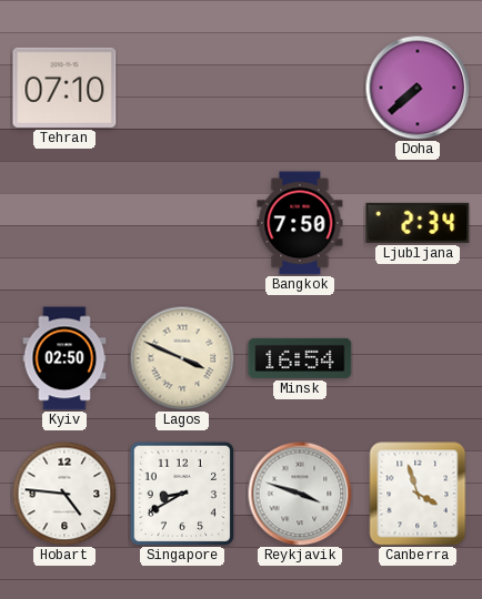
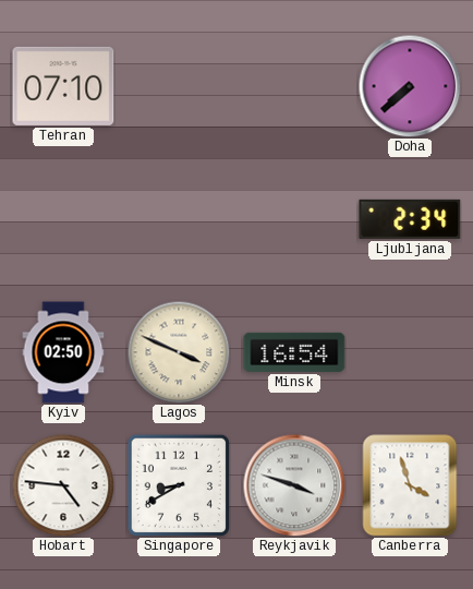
Bangkok: 7:50 -> none (300, 223)
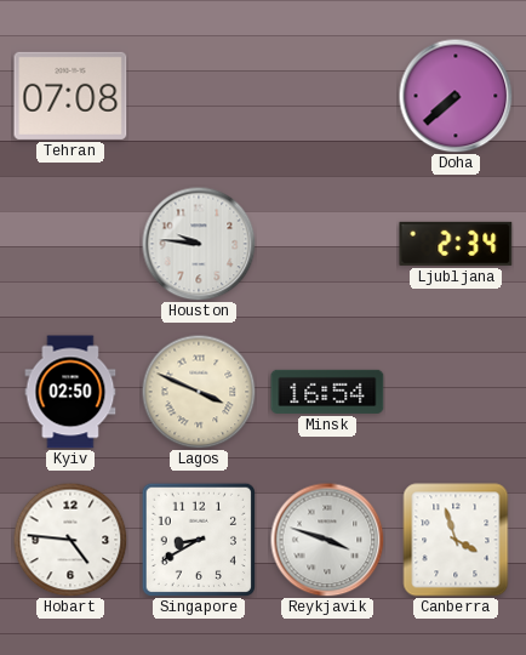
Tehran: 07:10 -> 07:08 (70, 96)
Houston: none -> 9:46 (199, 244)
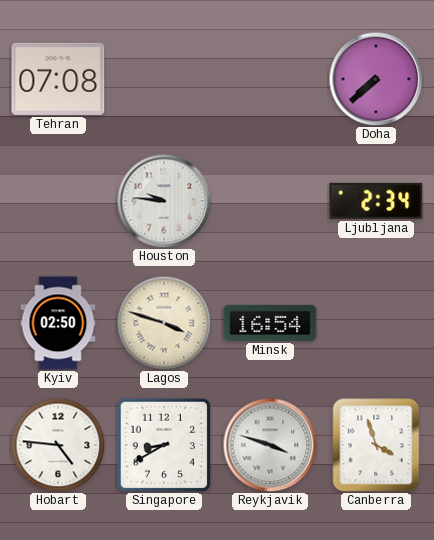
Lagos: 3:49 -> 3:48 (164, 323)
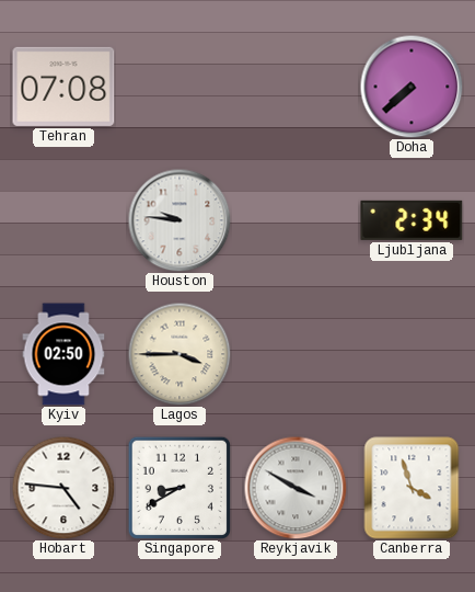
Lagos: 3:48 -> 3:45 (179, 354)
Minsk: 16:54 -> none (270, 323)
Reykjavik: 3:48 -> 3:50 (296, 488)
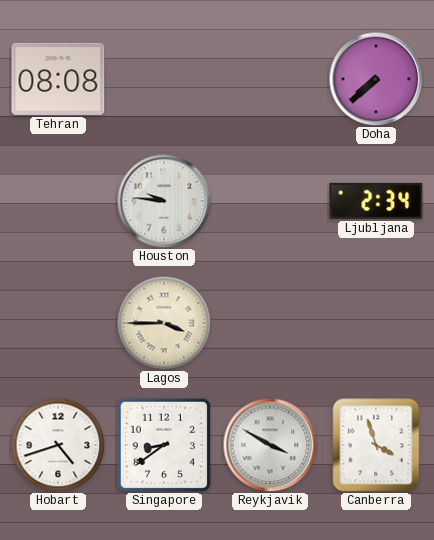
Tehran: 07:08 -> 08:08 (58, 79)
Kyiv: 02:50 -> none (63, 354)
Hobart: 4:46 -> 4:42 (58, 445)
Singapore: 8:40 -> 8:39 (163, 444)
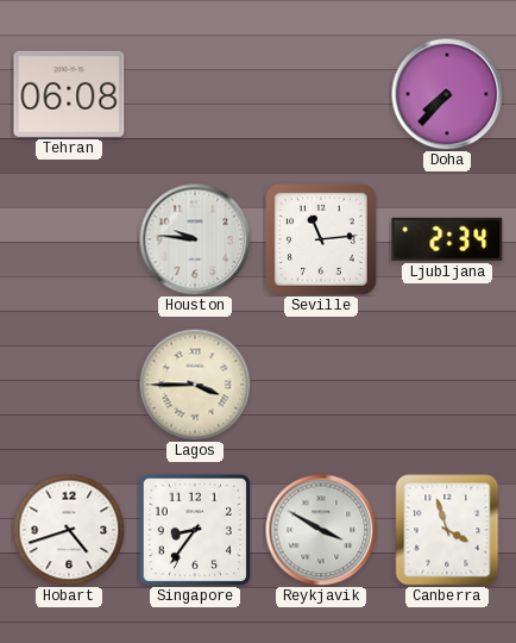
Tehran: 08:08 -> 06:08 (69, 94)
Doha: 7:38 -> 7:37 (447, 94)
Seville: none -> 11:14 (321, 239)
Singapore: 8:39 -> 8:36 (194, 529)
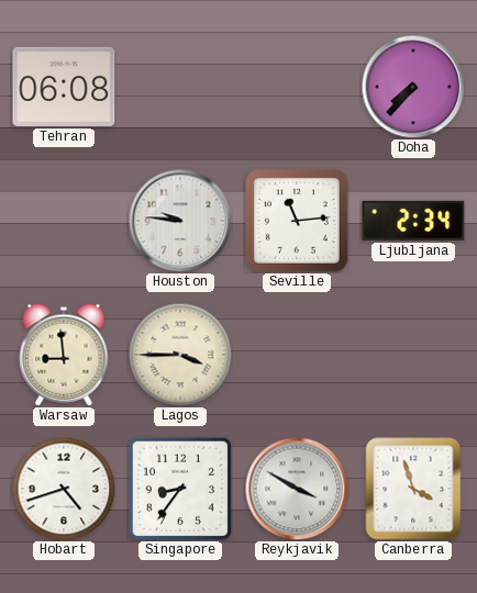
Warsaw: none -> 8:59 (64, 355)
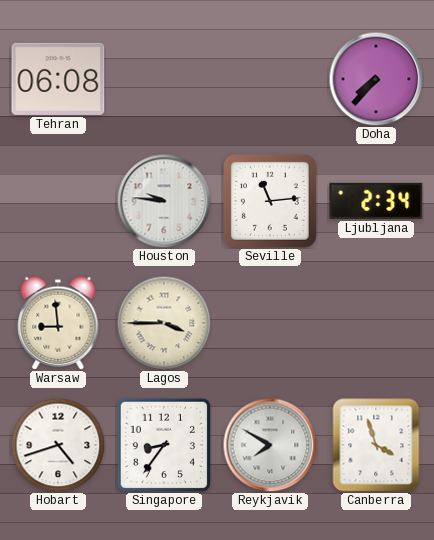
Reykjavik: 3:50 -> 7:50 (270, 445)
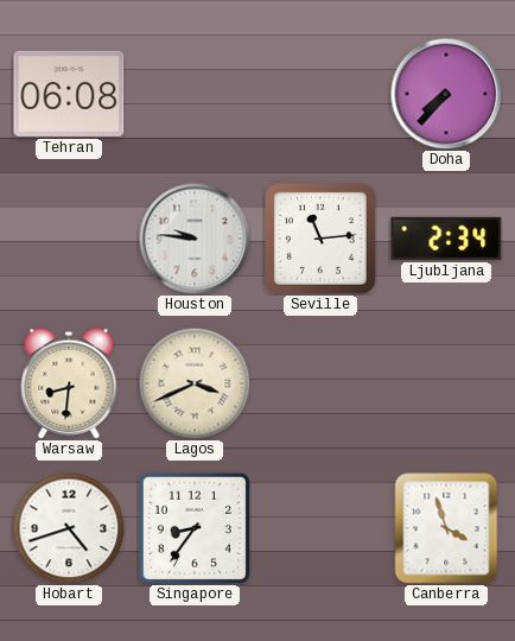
Warsaw: 8:59 -> 8:31 (69, 383)
Lagos: 3:45 -> 3:41 (195, 383)
Reykjavik: 7:50 -> none (270, 445)
